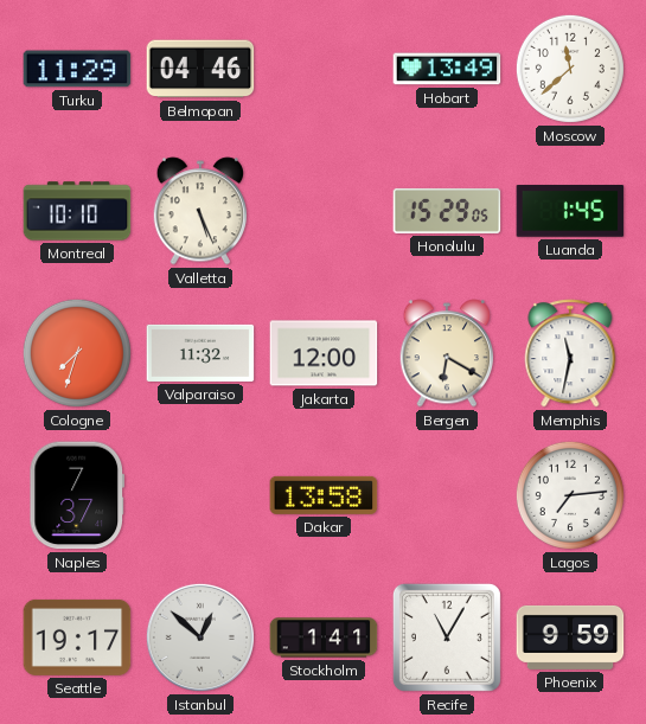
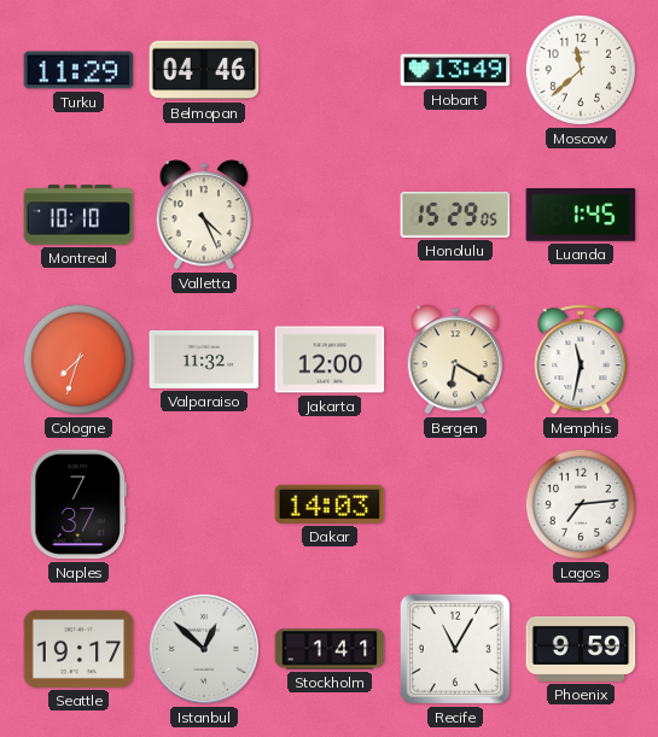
Valletta: 5:26 -> 4:26 (204, 215)
Dakar: 13:58 -> 14:03 (330, 504)
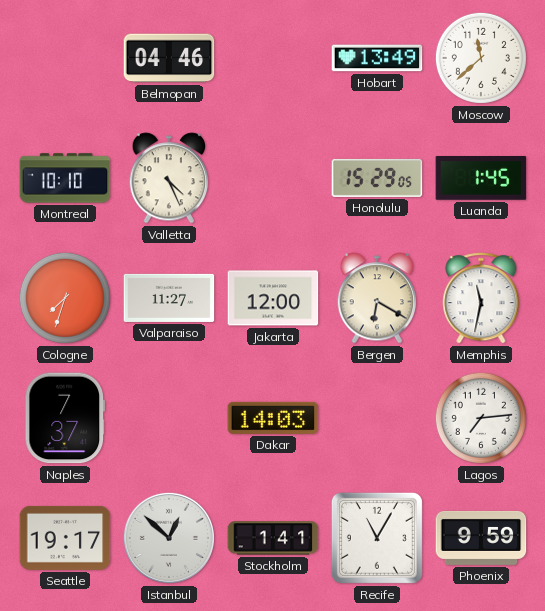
Turku: 11:29 -> none (78, 70)
Valparaiso: 11:32 -> 11:27 (169, 298)
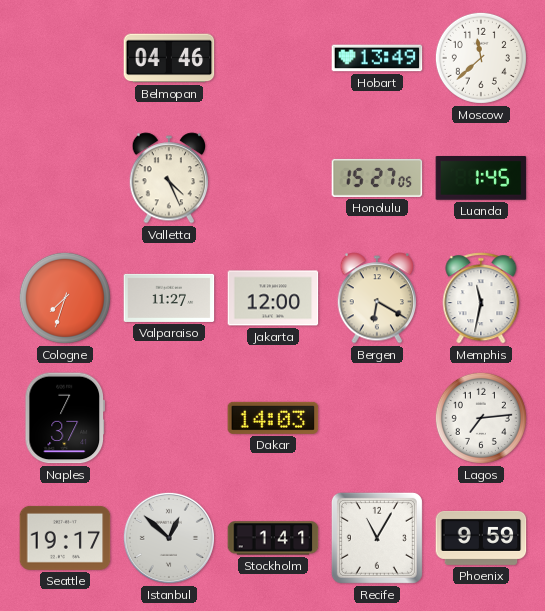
Montreal: 10:10 -> none (65, 178)
Honolulu: 15:29 -> 15:27 (377, 178)
